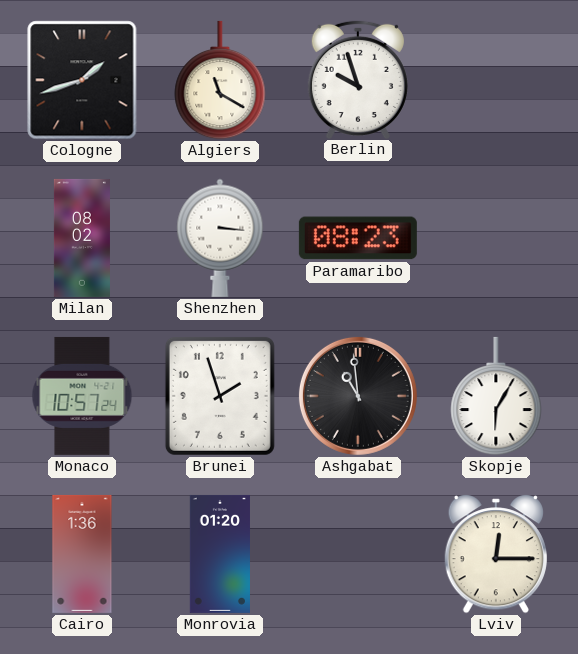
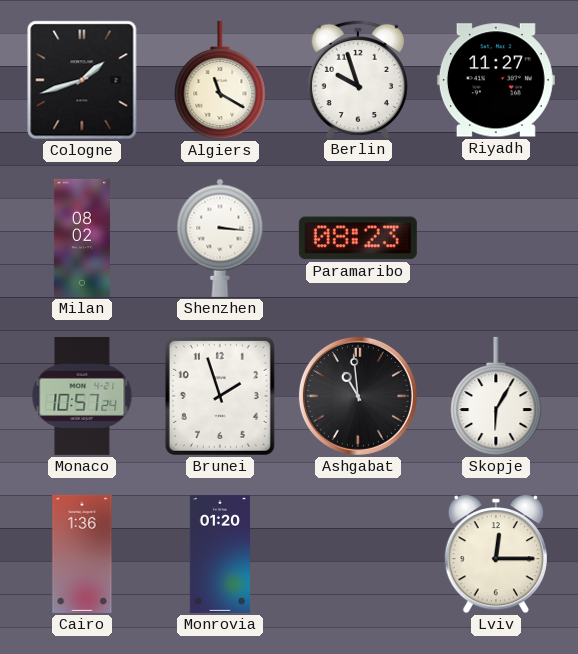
Riyadh: none -> 11:27 (496, 80)
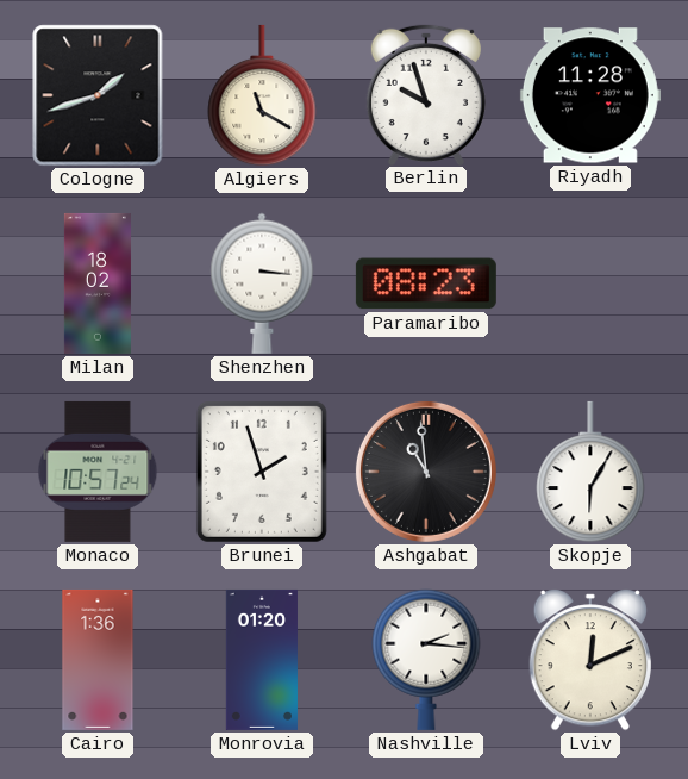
Riyadh: 11:27 -> 11:28 (590, 95)
Milan: 08:02 -> 18:02 (98, 283)
Nashville: none -> 2:16 (426, 660)
Lviv: 12:15 -> 12:11 (589, 660)
